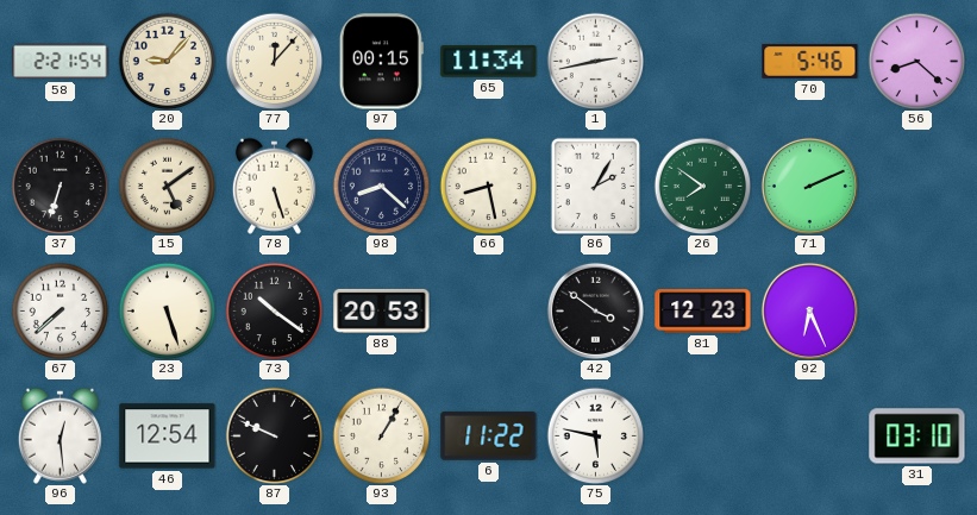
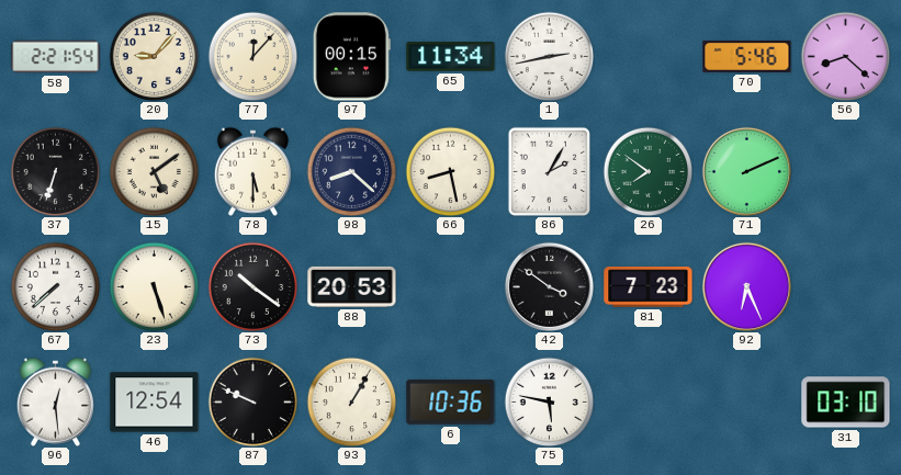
78: 5:27 -> 5:30 (252, 171)
81: 12:23 -> 7:23 (649, 287)
6: 11:22 -> 10:36 (451, 402)
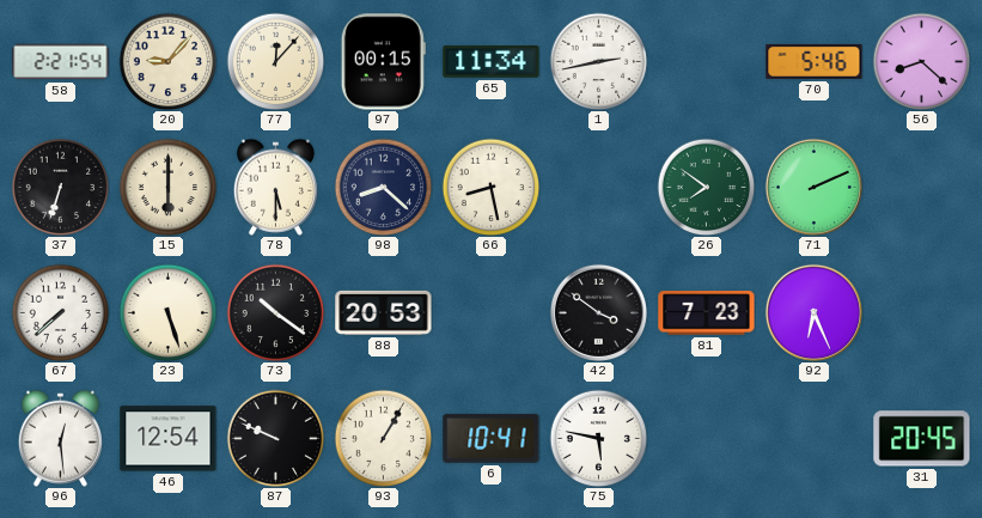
15: 5:09 -> 6:00 (167, 187)
86: 2:05 -> none (550, 171)
6: 10:36 -> 10:41 (492, 438)
31: 03:10 -> 20:45 (922, 439)
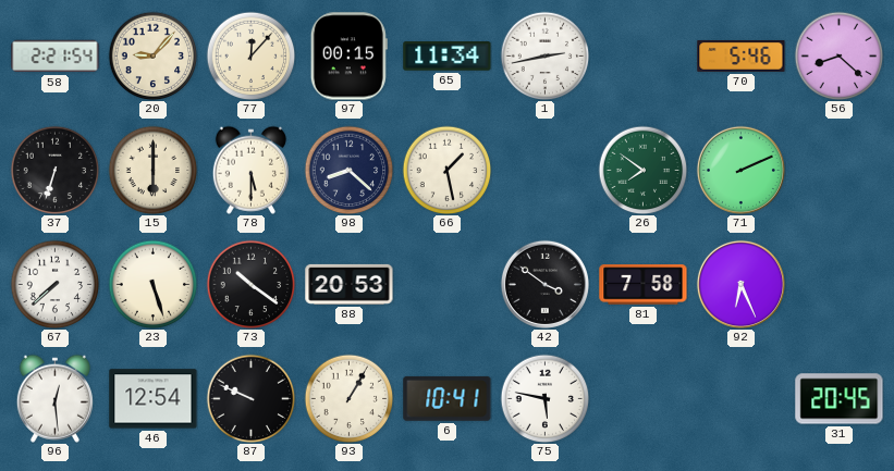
66: 8:28 -> 1:28 (446, 170)
81: 7:23 -> 7:58 (644, 285)
